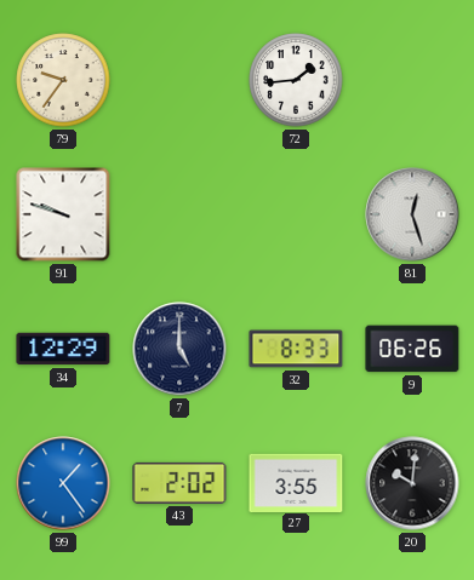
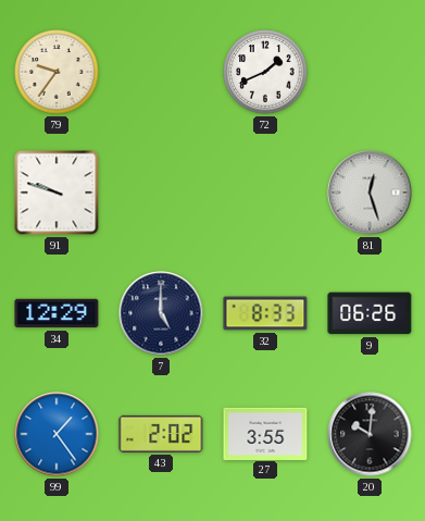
72: 1:44 -> 1:41 (265, 72)
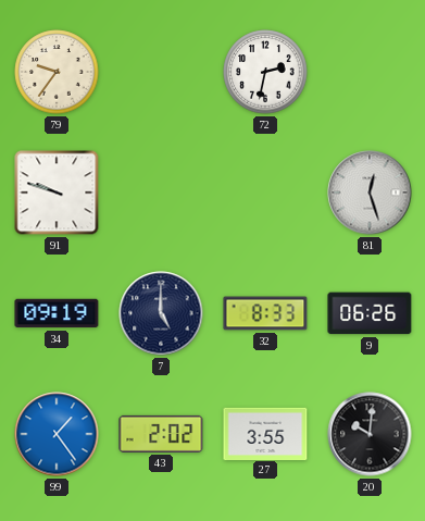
72: 1:41 -> 2:32 (265, 72)
34: 12:29 -> 09:19 (57, 313)
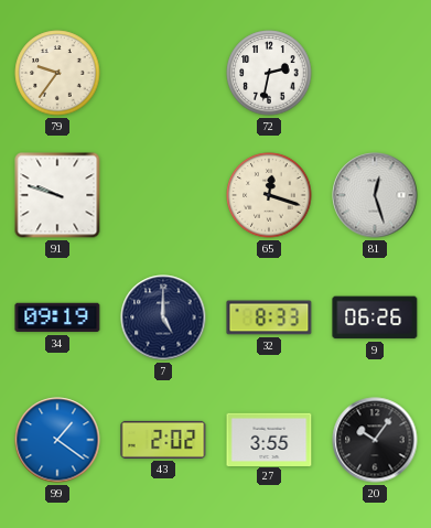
65: none -> 12:18 (269, 195)
99: 1:24 -> 1:21 (57, 440)
20: 10:01 -> 10:06 (375, 440)
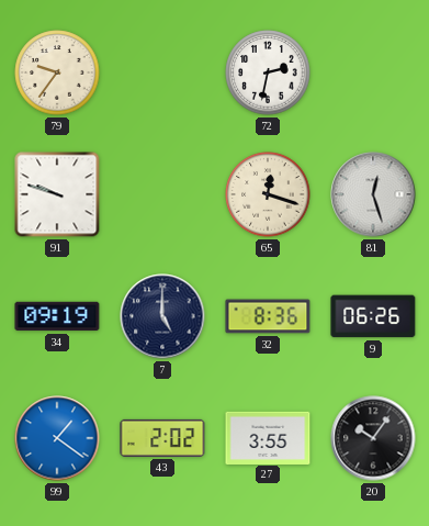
32: 8:33 -> 8:36 (268, 316)
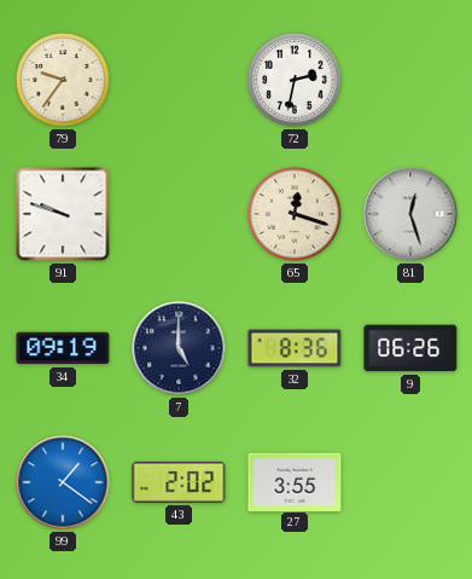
20: 10:06 -> none (373, 438)
